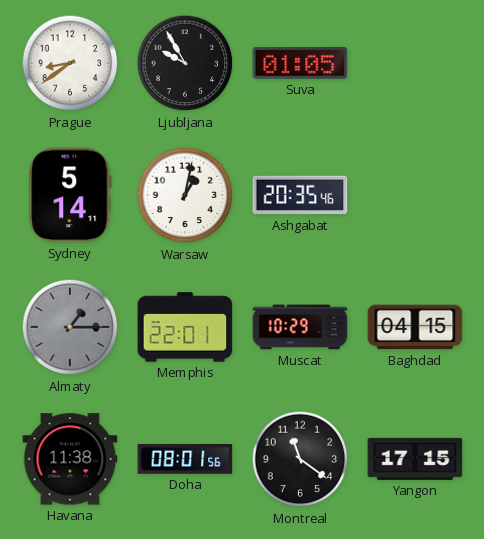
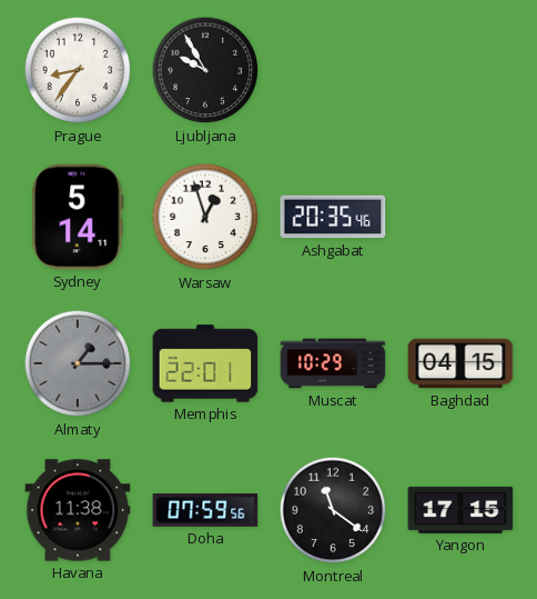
Prague: 8:39 -> 8:36 (78, 70)
Suva: 01:05 -> none (300, 63)
Warsaw: 1:02 -> 12:57 (205, 217)
Doha: 08:01 -> 07:59 (205, 511)
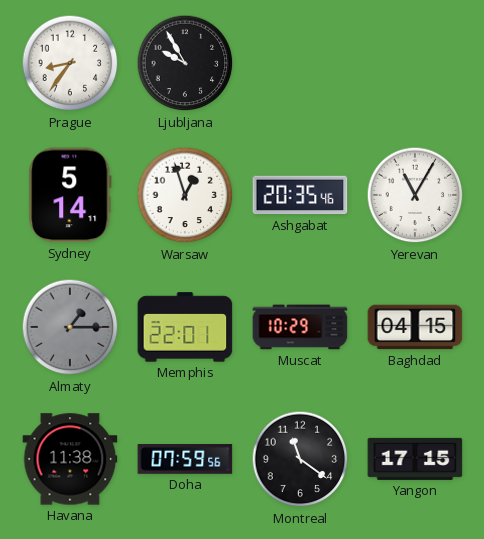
Yerevan: none -> 11:05 (415, 195)
